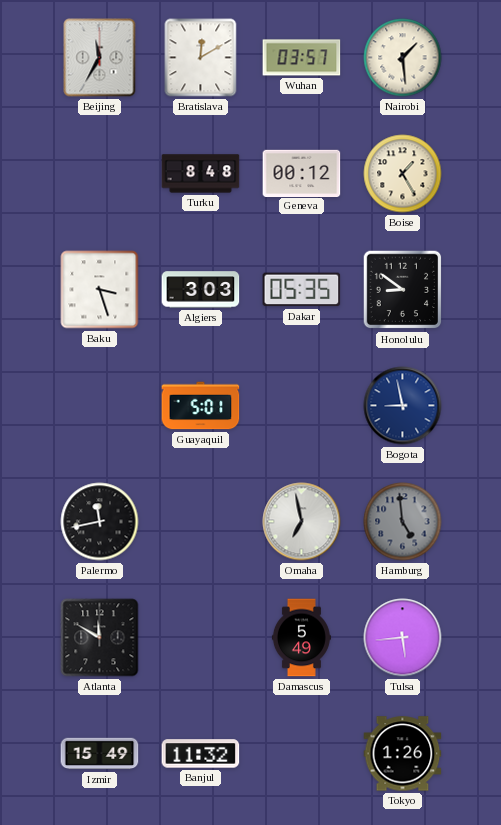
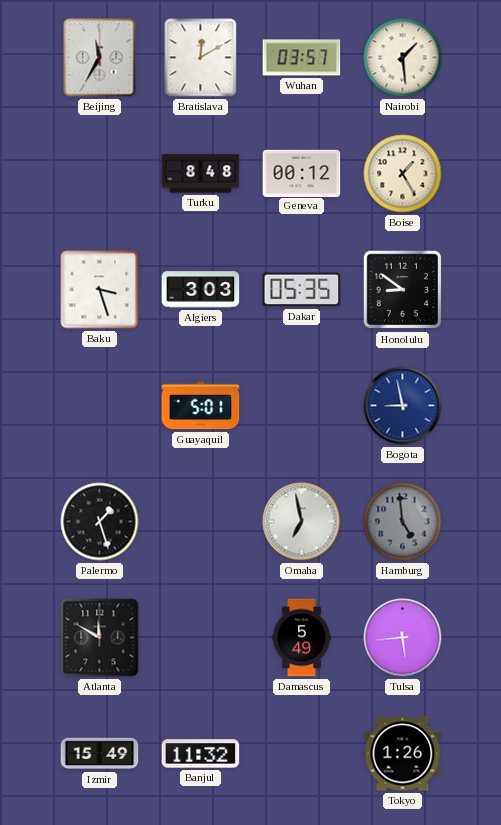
Palermo: 11:43 -> 1:27 (100, 522)
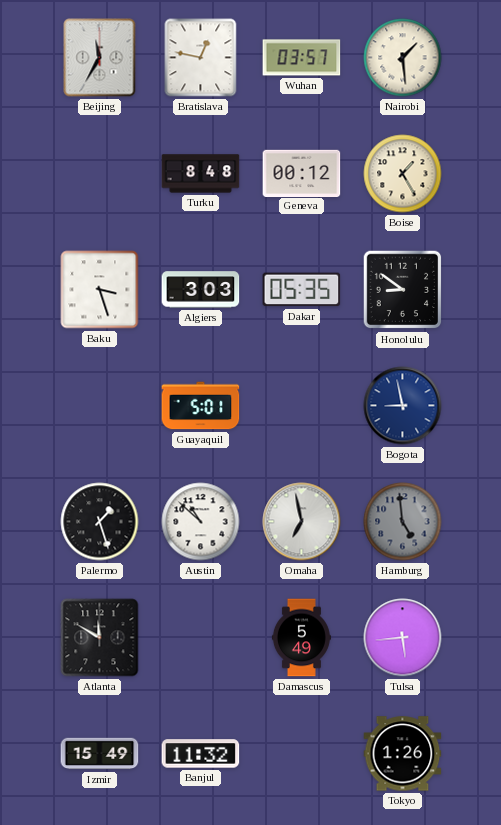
Bratislava: 12:10 -> 12:47 (201, 58)
Austin: none -> 10:52 (201, 522)
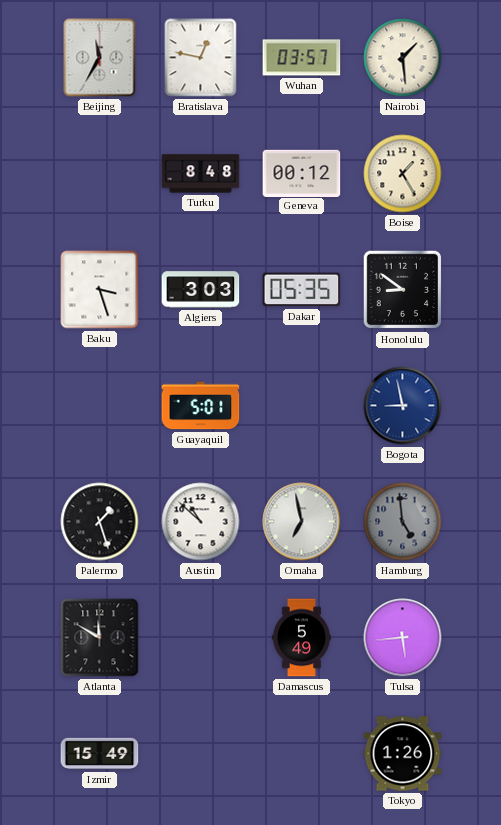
Banjul: 11:32 -> none (201, 754)
